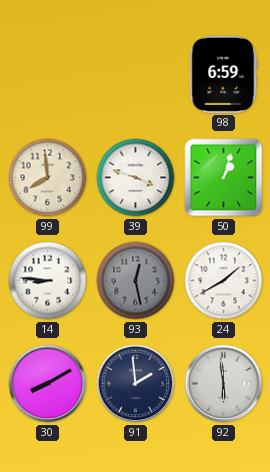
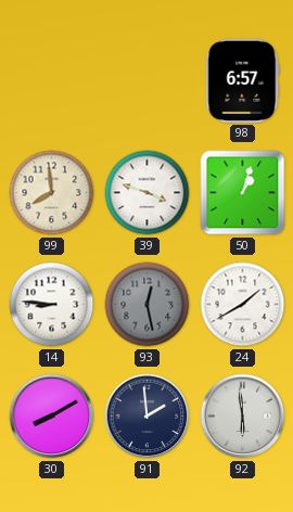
98: 6:59 -> 6:57 (243, 80)
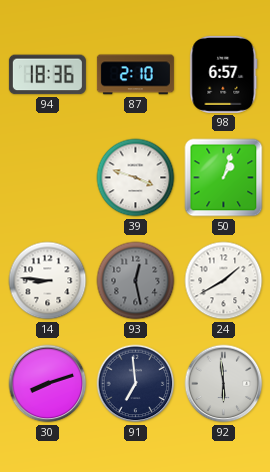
94: none -> 18:36 (47, 75)
87: none -> 2:10 (135, 75)
99: 7:59 -> none (52, 193)
30: 8:10 -> 8:12 (48, 384)
91: 1:59 -> 6:59 (136, 384)
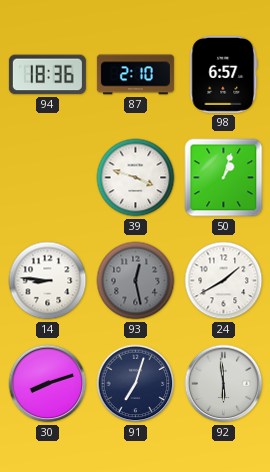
91: 6:59 -> 7:03 (136, 384)
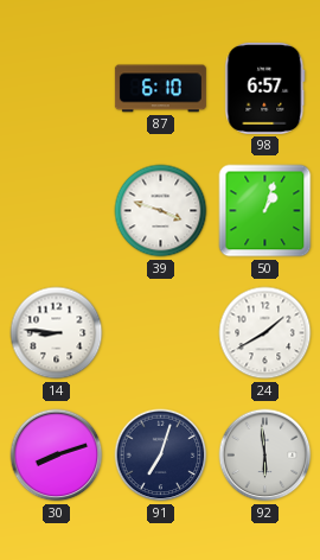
94: 18:36 -> none (47, 75)
87: 2:10 -> 6:10 (160, 89)
93: 12:28 -> none (136, 281)
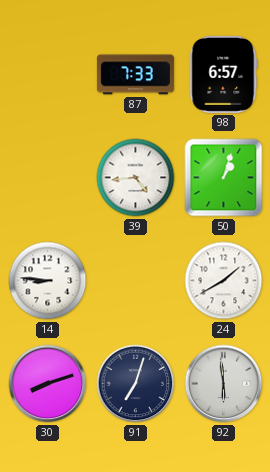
87: 6:10 -> 7:33 (135, 75)
39: 3:48 -> 4:44 (136, 178)
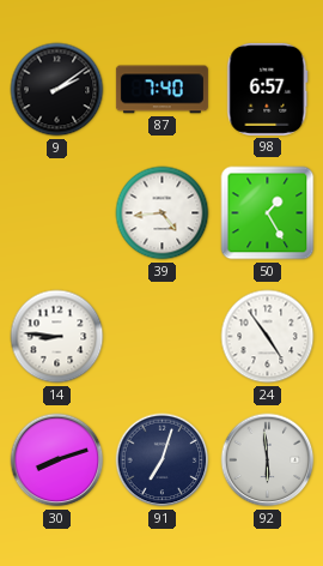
9: none -> 2:09 (57, 90)
87: 7:33 -> 7:40 (161, 90)
50: 1:03 -> 1:25 (268, 213)
24: 1:40 -> 4:54 (268, 337)
